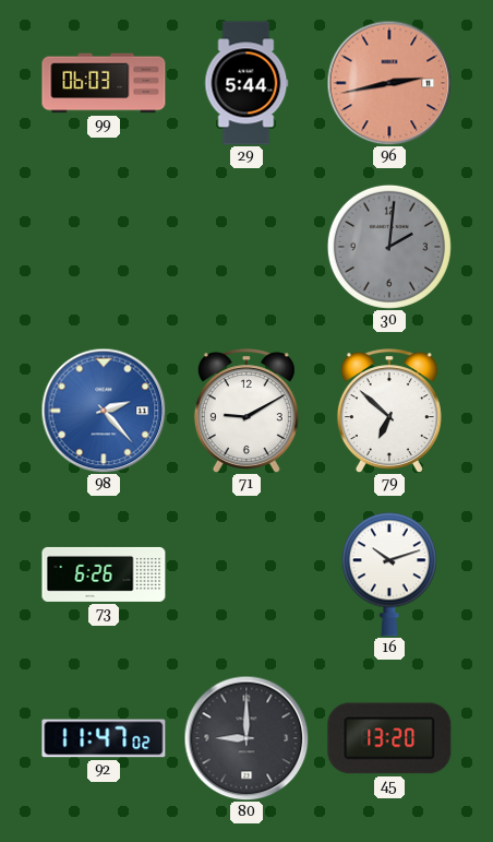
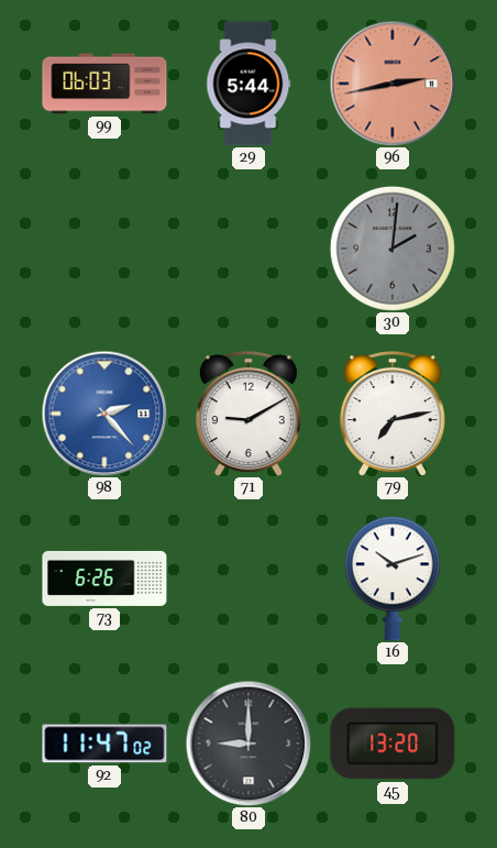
79: 6:52 -> 7:13 (393, 414)
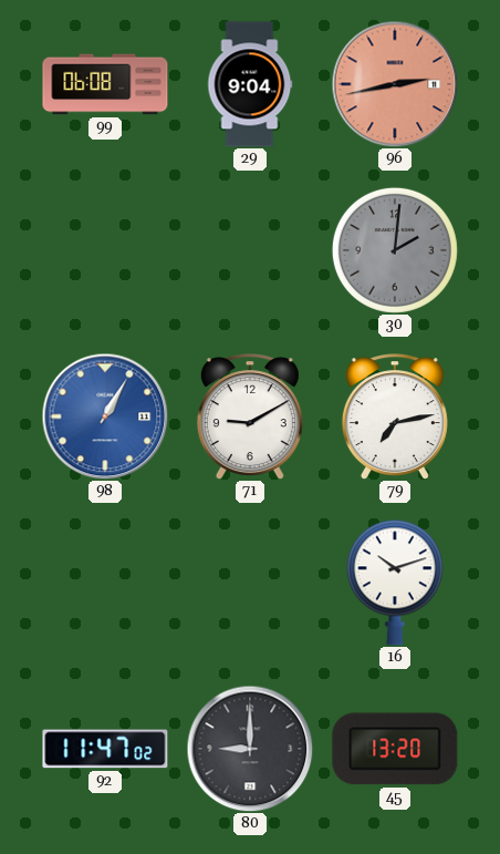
99: 06:03 -> 06:08 (105, 84)
29: 5:44 -> 9:04 (250, 84)
98: 2:23 -> 1:05 (105, 416)
73: 6:26 -> none (104, 579)
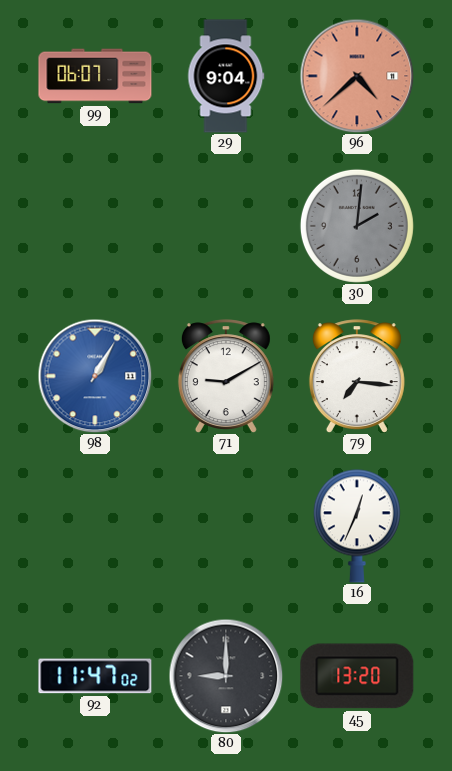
99: 06:08 -> 06:07 (95, 76)
96: 2:43 -> 4:38 (357, 76)
79: 7:13 -> 7:16 (357, 376)
16: 10:12 -> 12:34 (357, 526)
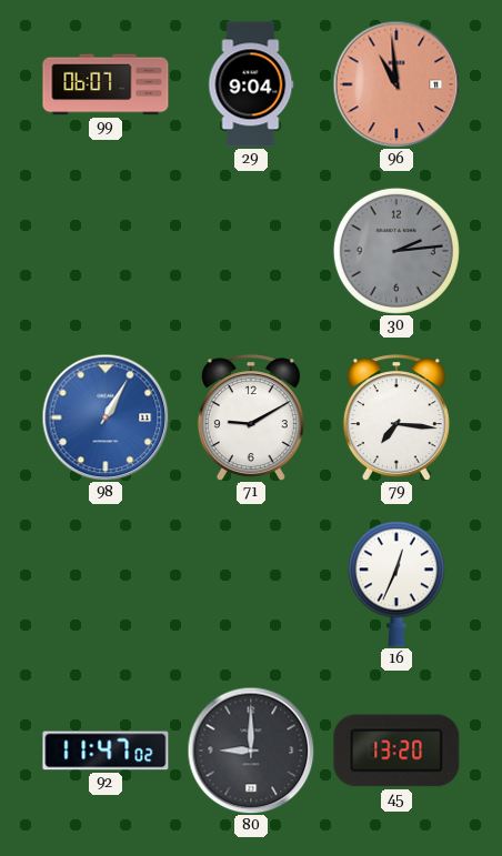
96: 4:38 -> 10:59 (396, 84)
30: 2:01 -> 2:14 (396, 251)
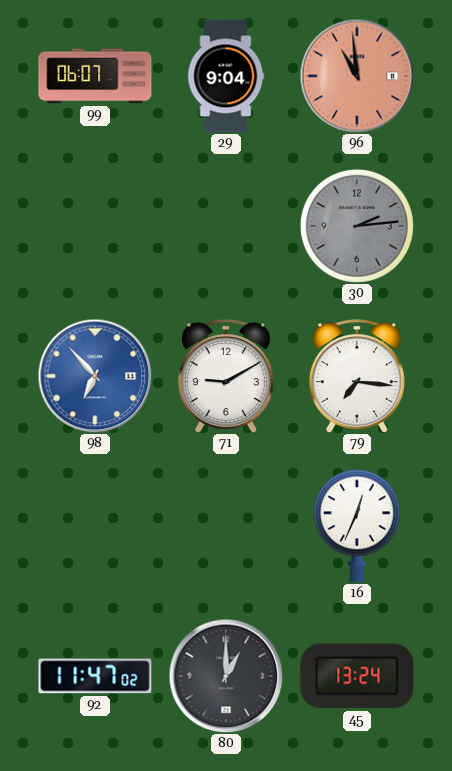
98: 1:05 -> 6:53 (95, 376)
80: 9:00 -> 1:00 (226, 676)
45: 13:20 -> 13:24 (357, 676)
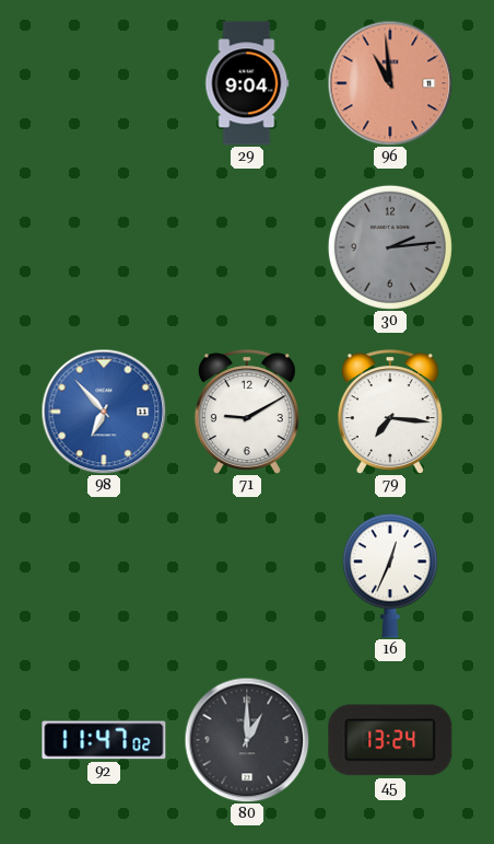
99: 06:07 -> none (95, 76)
